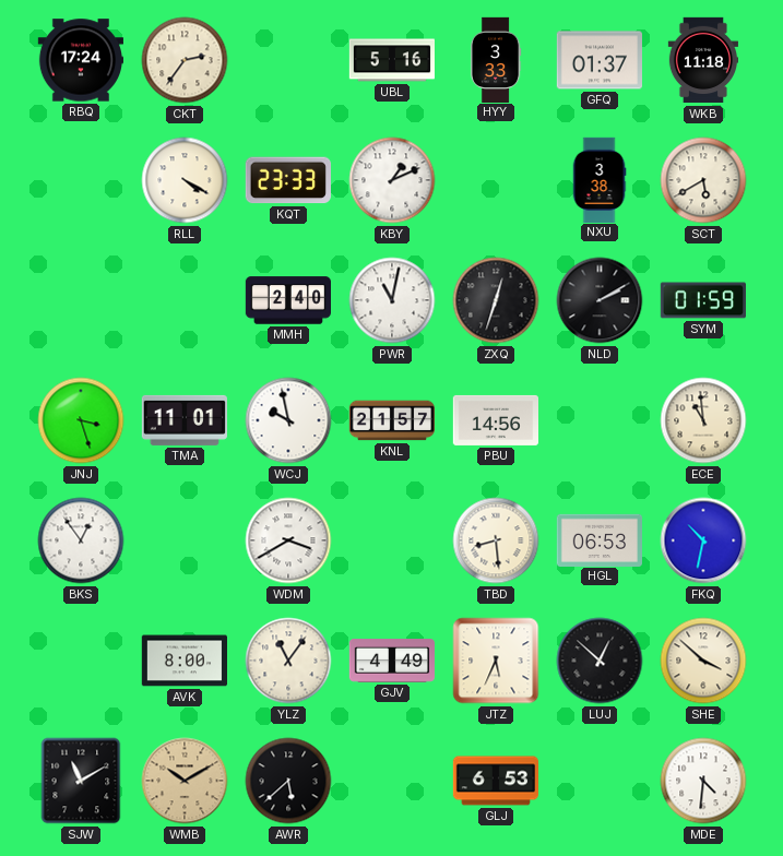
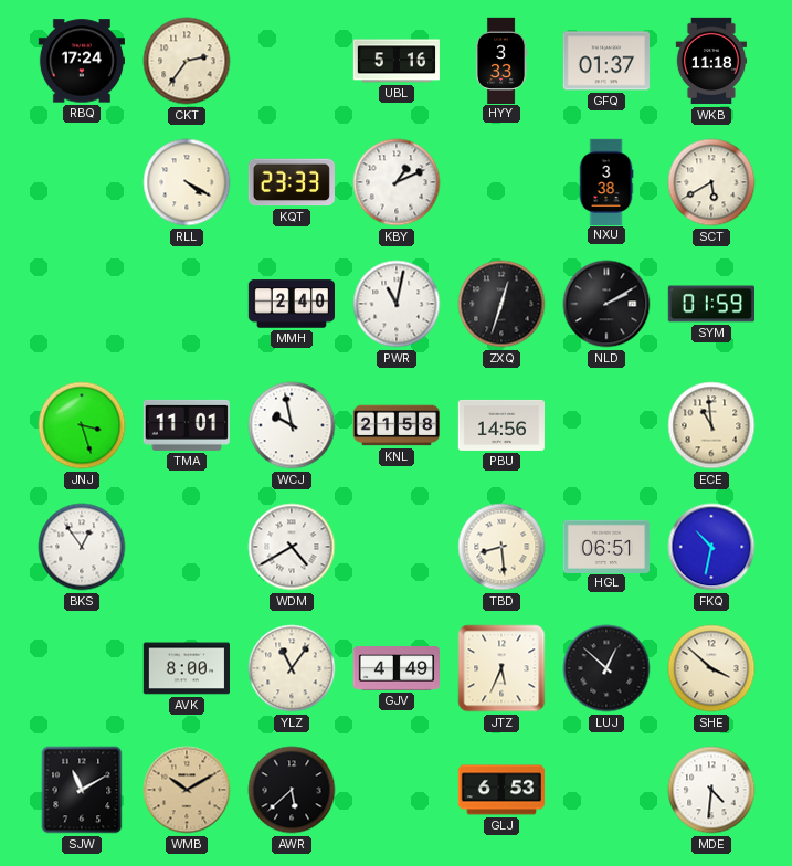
KNL: 21:57 -> 21:58 (395, 425)
WDM: 3:40 -> 4:40 (292, 547)
HGL: 06:53 -> 06:51 (605, 546)
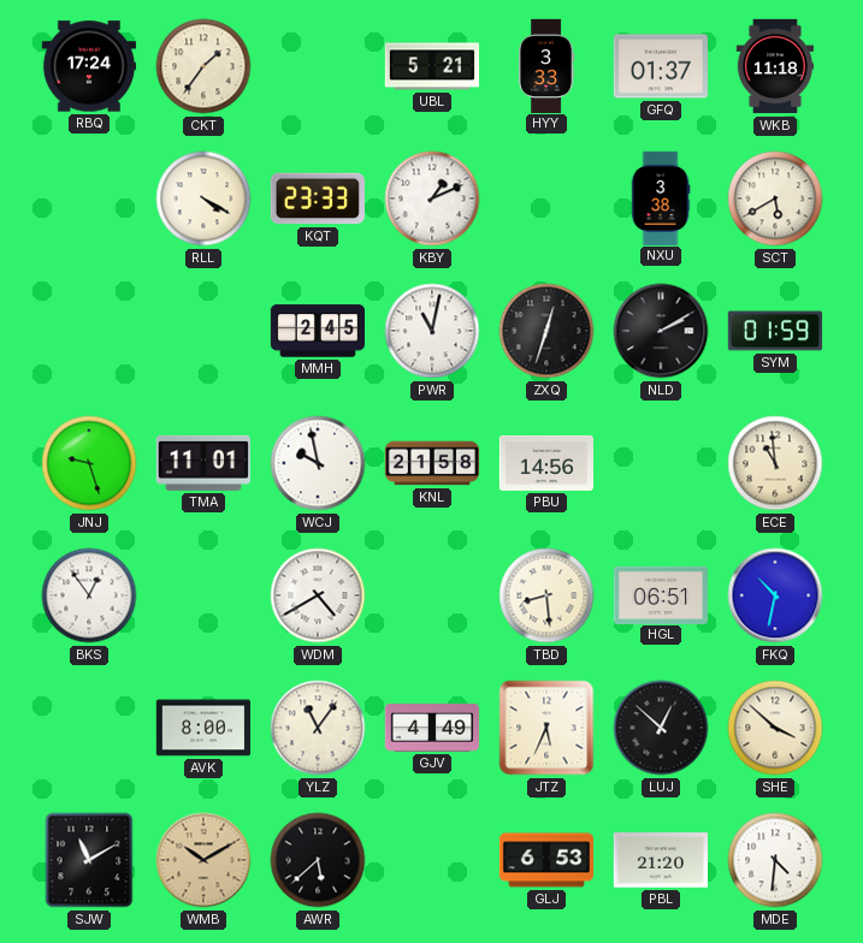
CKT: 2:36 -> 1:36 (203, 66)
UBL: 5:16 -> 5:21 (431, 66)
MMH: 2:40 -> 2:45 (317, 331)
JNJ: 3:27 -> 9:27 (89, 463)
PBL: none -> 21:20 (660, 860)
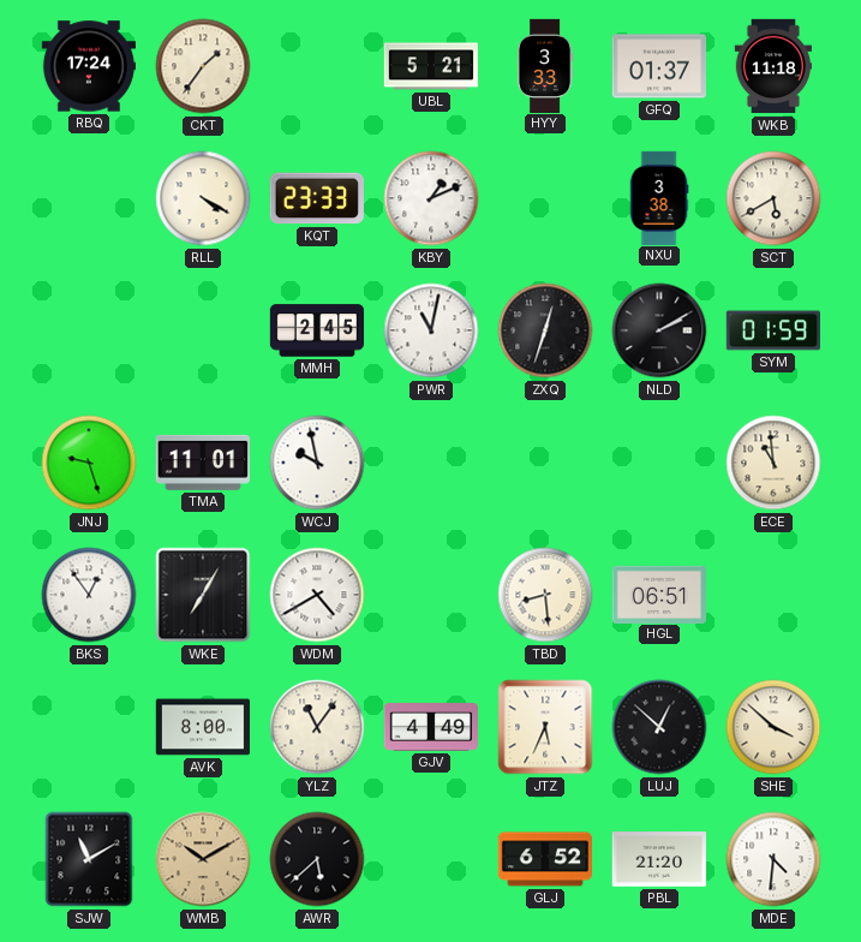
KNL: 21:58 -> none (431, 463)
PBU: 14:56 -> none (545, 463)
WKE: none -> 7:05 (203, 595)
FKQ: 10:32 -> none (775, 595)
GLJ: 6:53 -> 6:52 (545, 859)
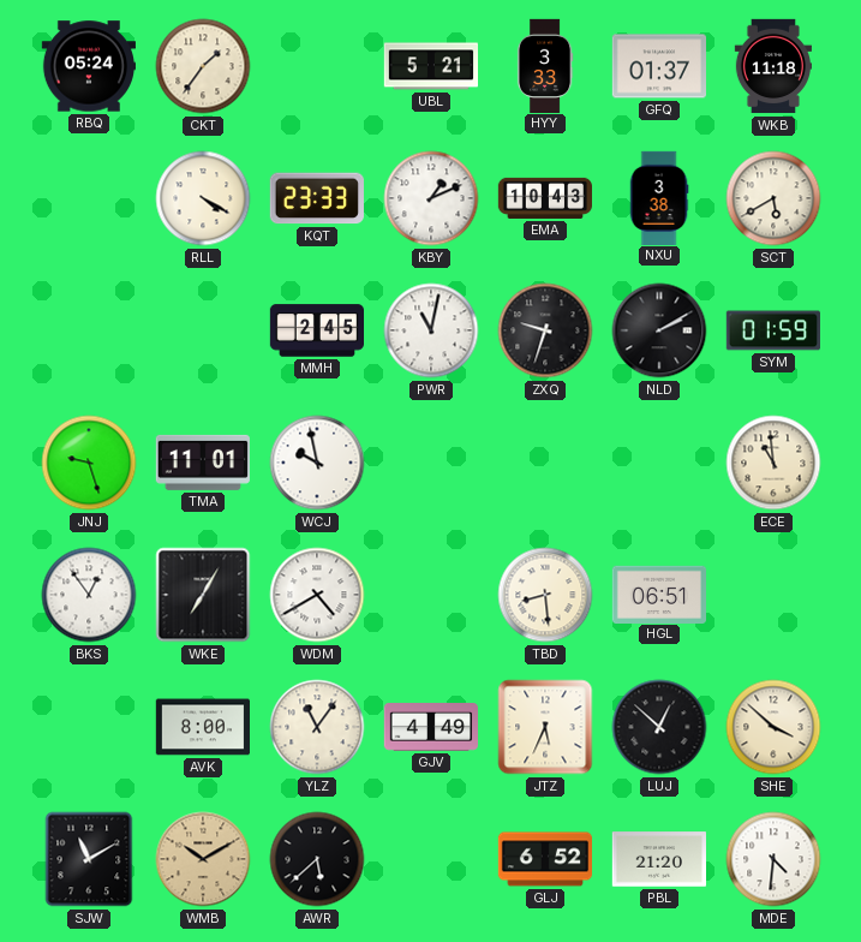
RBQ: 17:24 -> 05:24 (88, 66)
EMA: none -> 10:43 (544, 198)
ZXQ: 12:33 -> 9:33 (545, 330)
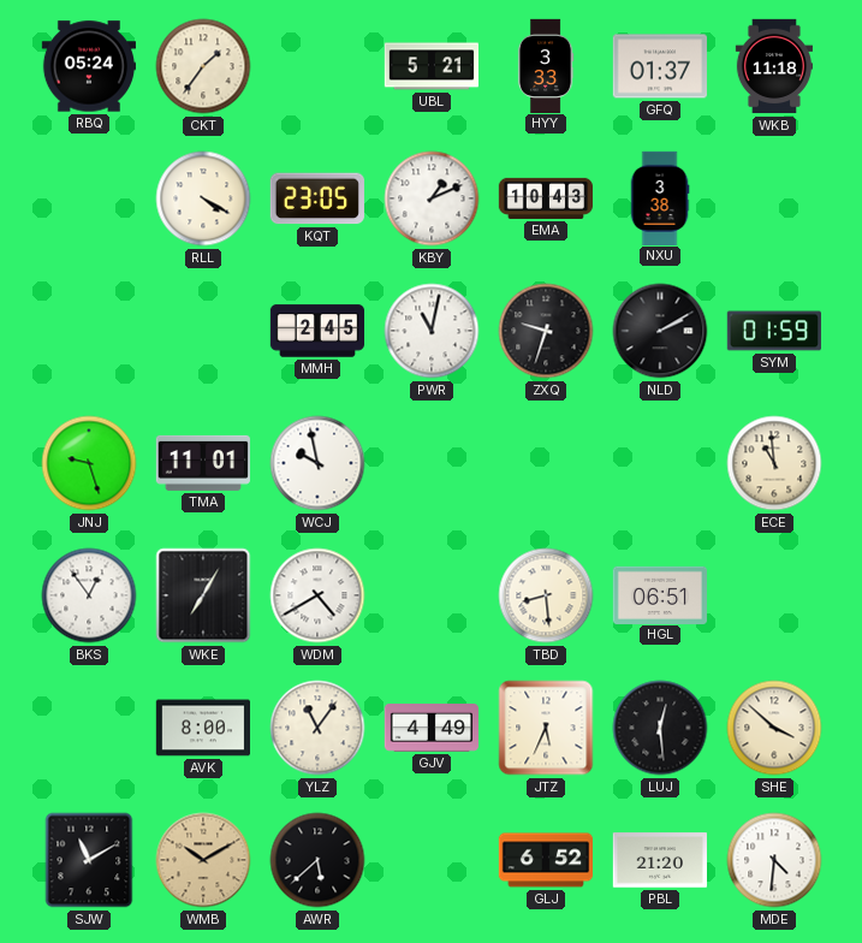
KQT: 23:33 -> 23:05 (317, 198)
SCT: 5:40 -> none (773, 198)
LUJ: 12:52 -> 12:29 (660, 728)
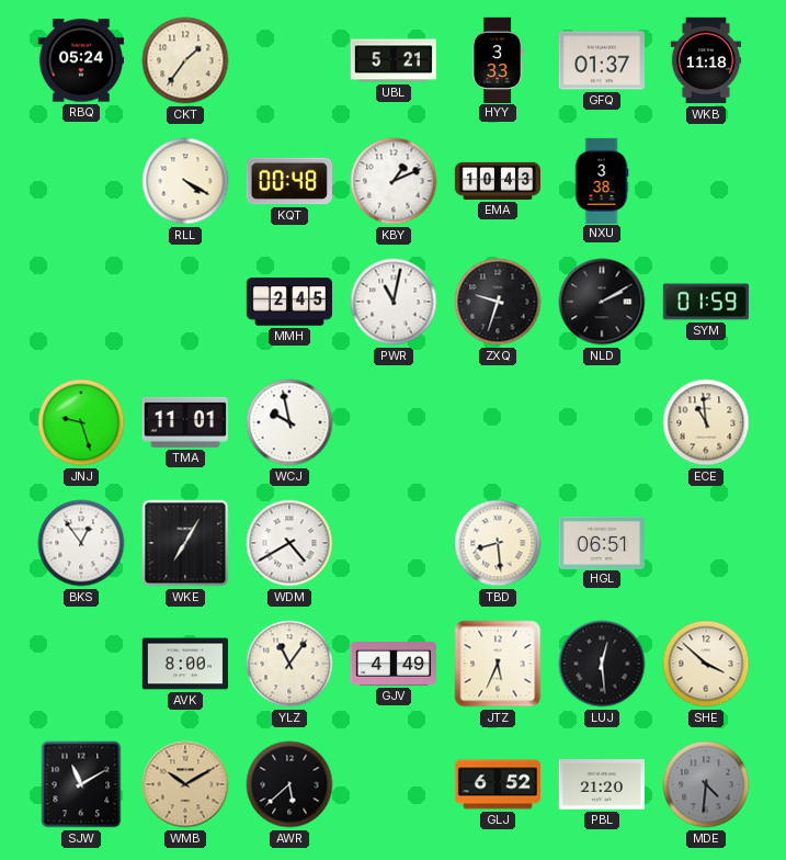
KQT: 23:05 -> 00:48 (289, 181)
MDE dial: white -> grey (706, 784)
